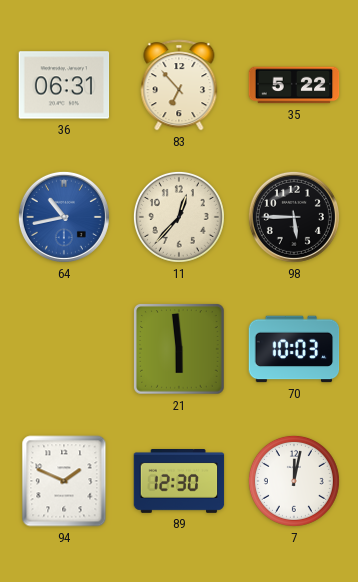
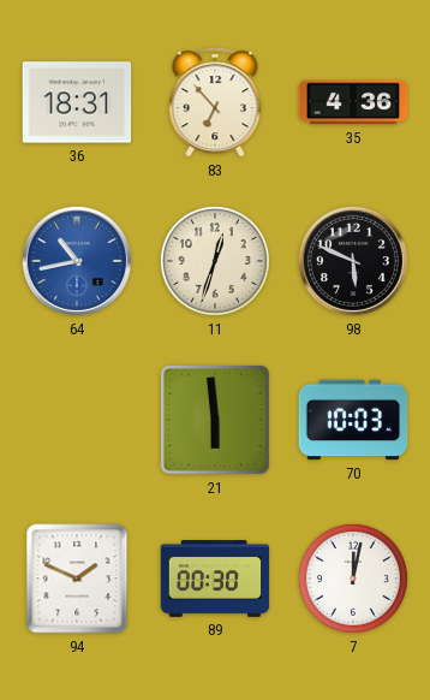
36: 06:31 -> 18:31 (77, 102)
35: 5:22 -> 4:36 (353, 102)
11: 12:37 -> 12:33 (215, 261)
98: 5:45 -> 5:49 (353, 261)
89: 12:30 -> 00:30 (215, 580)
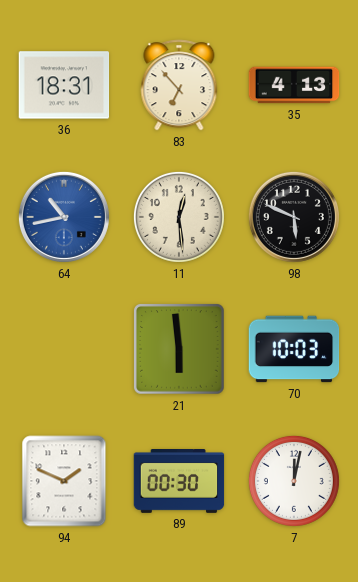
35: 4:36 -> 4:13 (294, 85)
11: 12:33 -> 12:29 (179, 217)
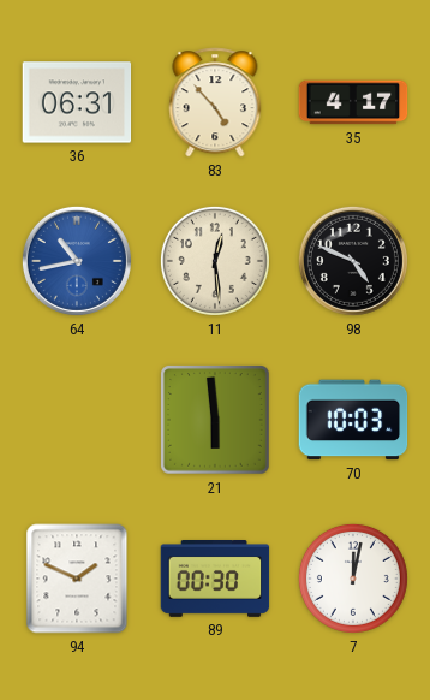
36: 18:31 -> 06:31 (77, 102)
83: 6:53 -> 4:53 (215, 102)
35: 4:13 -> 4:17 (353, 102)
98: 5:49 -> 4:49 (353, 261)
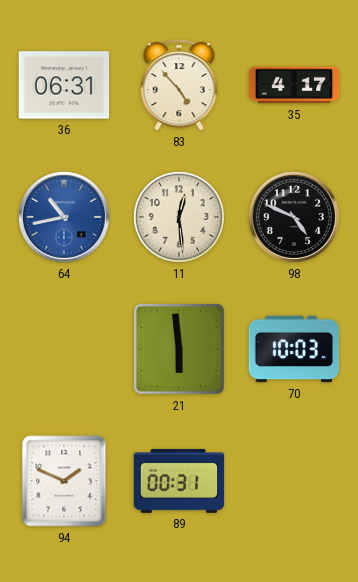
89: 00:30 -> 00:31 (179, 482)
7: 12:02 -> none (353, 579)
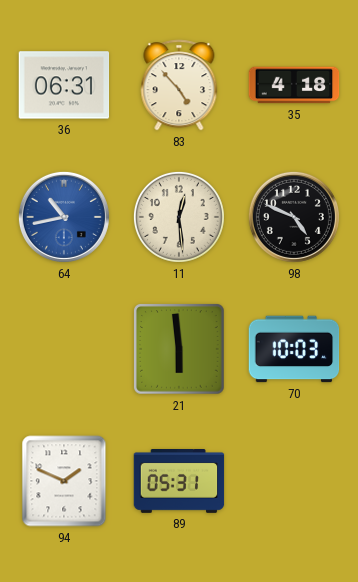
35: 4:17 -> 4:18 (294, 85)
89: 00:31 -> 05:31 (179, 482)
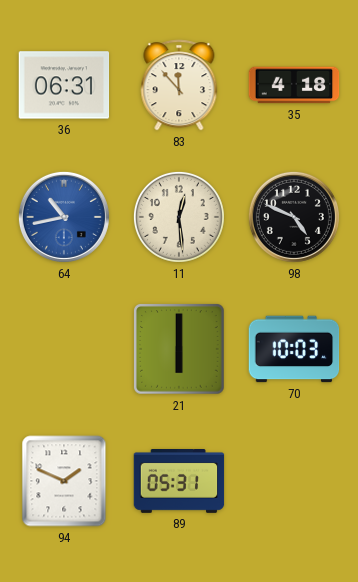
83: 4:53 -> 11:53 (179, 85)
21: 5:59 -> 6:00 (180, 350)
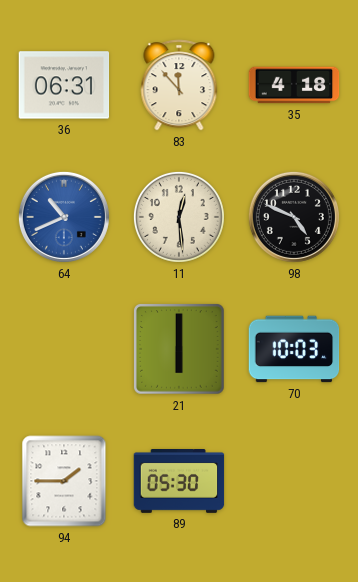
64: 10:43 -> 10:41 (64, 217)
94: 1:49 -> 1:45 (64, 481)
89: 05:31 -> 05:30 (179, 482)
